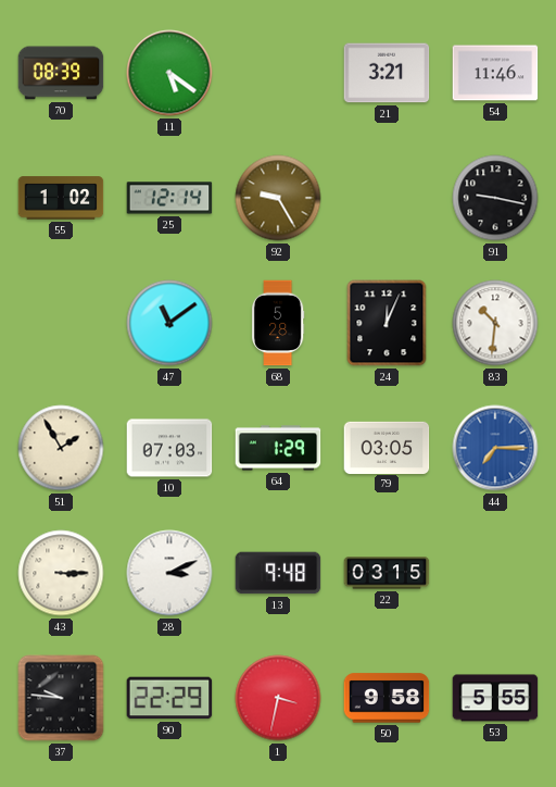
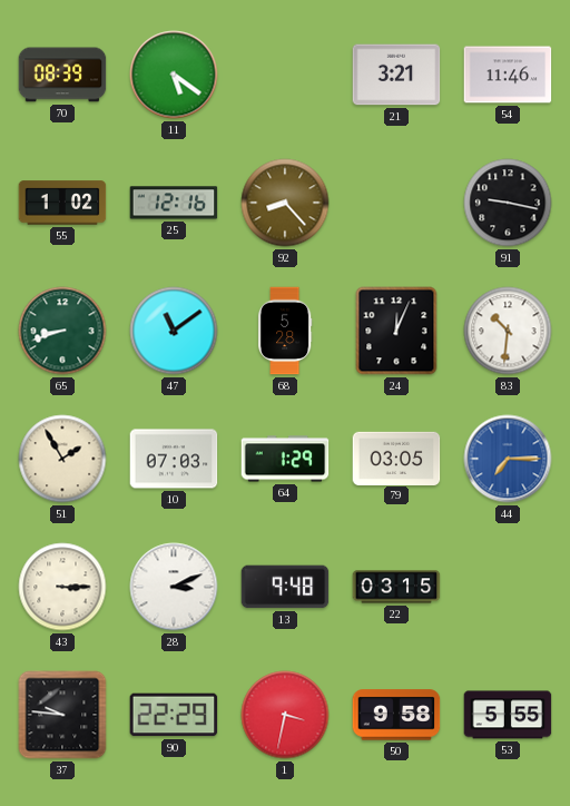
25: 12:14 -> 12:16 (174, 203)
92: 9:25 -> 8:23 (285, 203)
65: none -> 8:42 (62, 331)
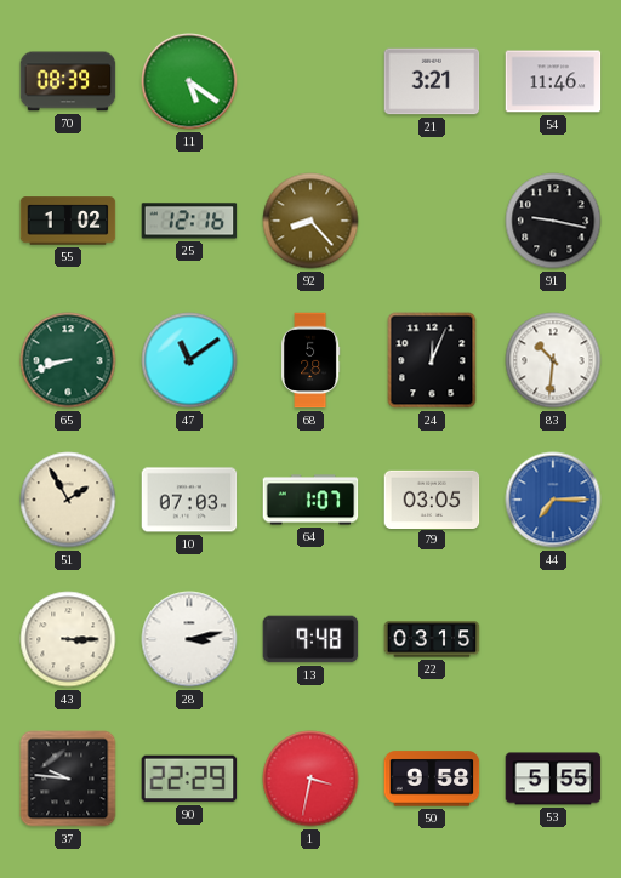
64: 1:29 -> 1:07 (310, 500)
28: 3:11 -> 3:13 (189, 639)
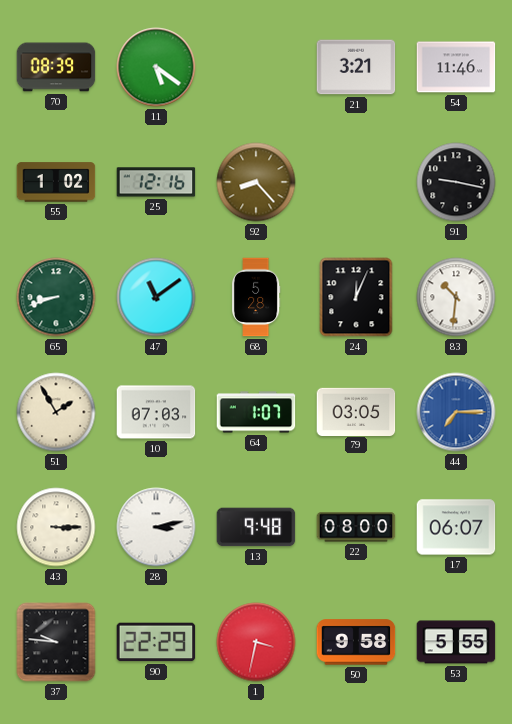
22: 03:15 -> 08:00 (356, 527)
17: none -> 06:07 (456, 527)
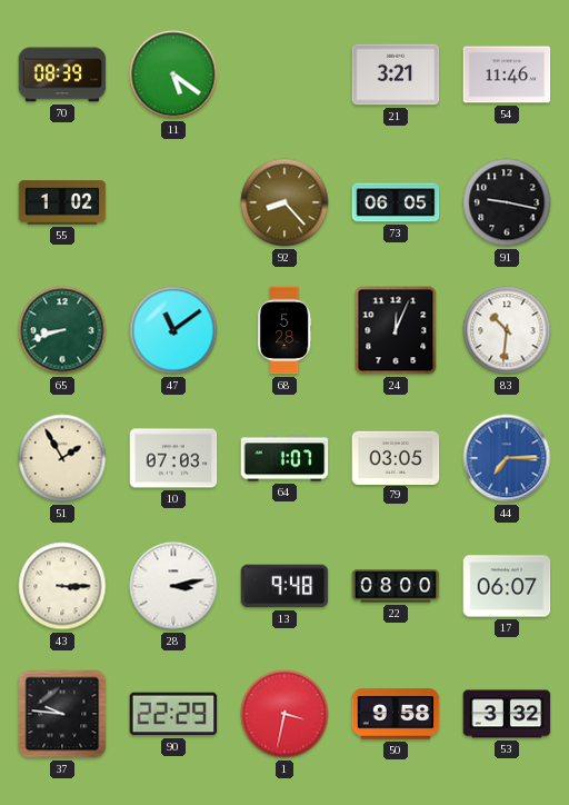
25: 12:16 -> none (156, 182)
73: none -> 06:05 (396, 202)
53: 5:55 -> 3:32 (507, 714)
